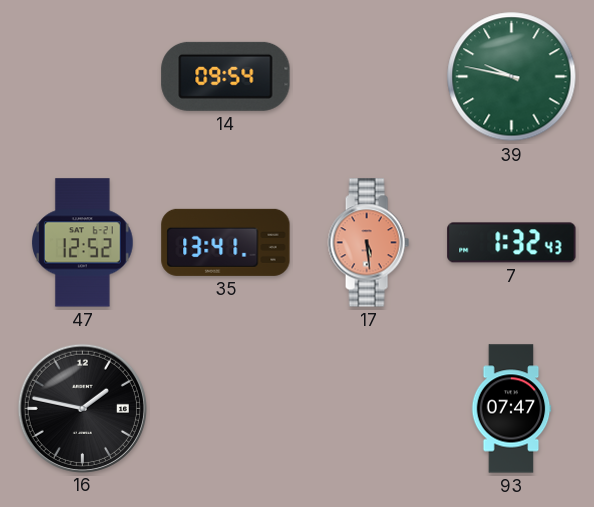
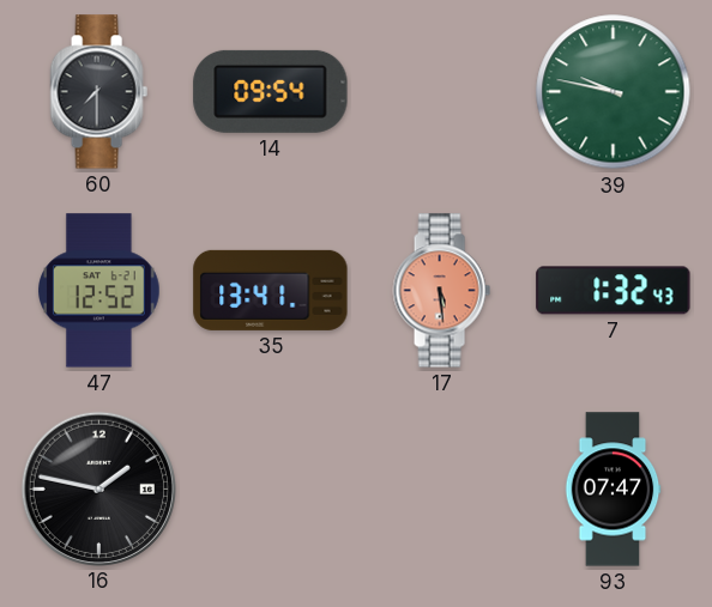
60: none -> 7:30 (98, 92)
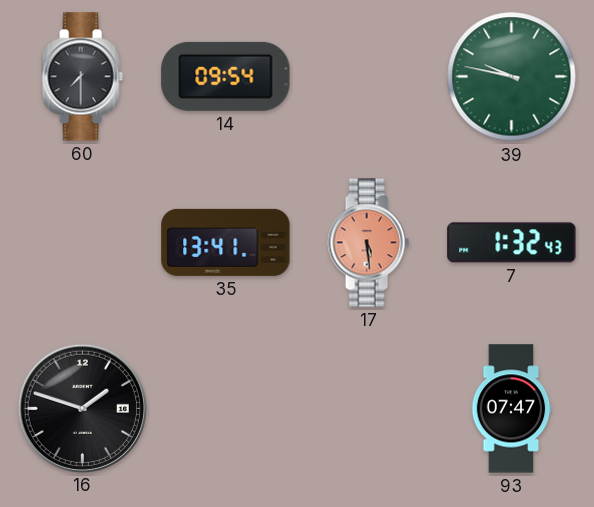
47: 12:52 -> none (99, 291)
16: 1:47 -> 1:48 (82, 408)
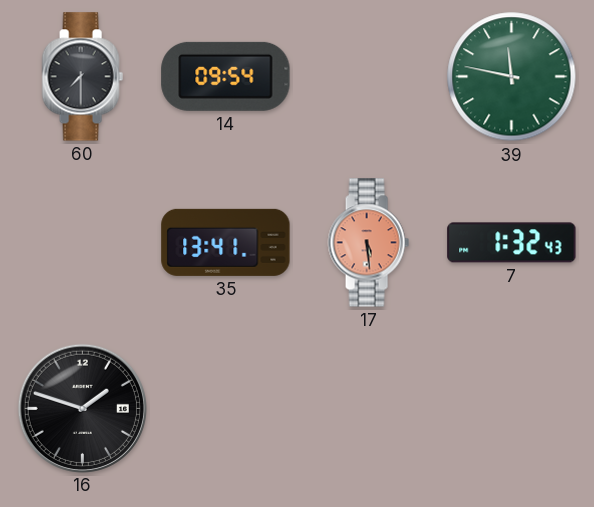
39: 9:47 -> 11:47 (512, 77)
93: 07:47 -> none (511, 409)
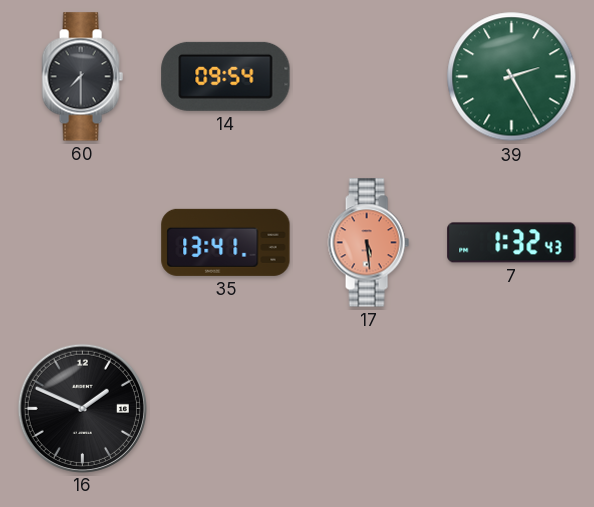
39: 11:47 -> 2:25 (512, 77)
16: 1:48 -> 1:49 (82, 408)
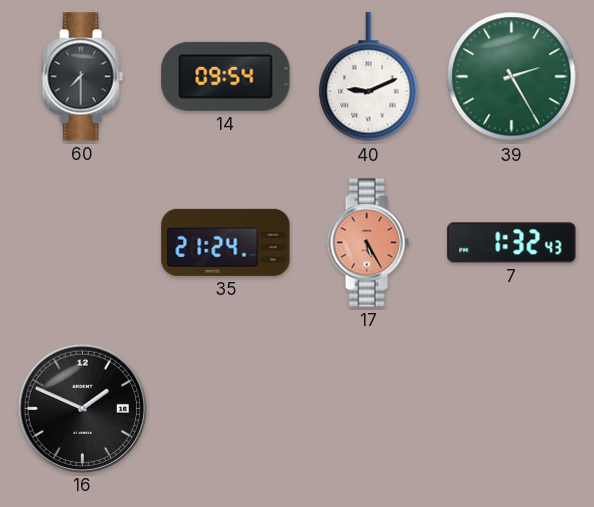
40: none -> 9:11 (369, 77)
35: 13:41 -> 21:24 (226, 242)
17: 5:29 -> 5:25 (368, 243)
